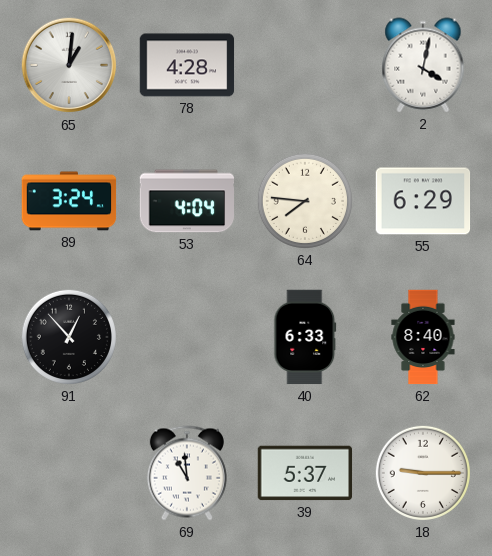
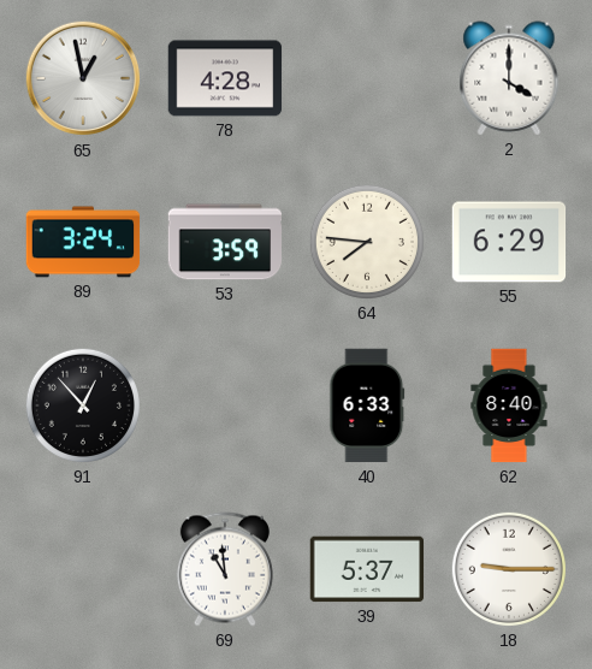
65: 1:01 -> 12:58 (83, 78)
2: 4:02 -> 4:00 (509, 78)
53: 4:04 -> 3:59 (225, 242)
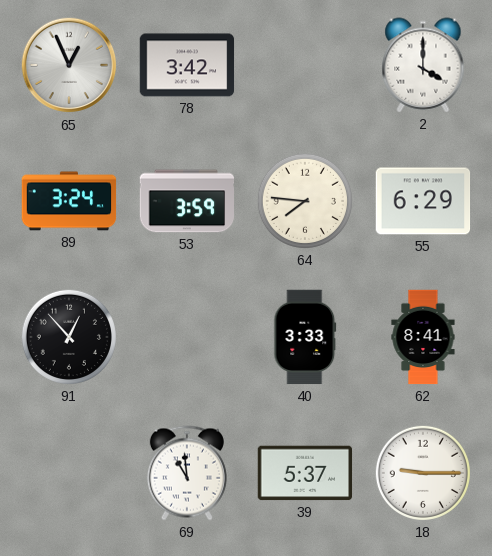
65: 12:58 -> 12:56 (69, 65)
78: 4:28 -> 3:42 (187, 65)
40: 6:33 -> 3:33 (305, 337)
62: 8:40 -> 8:41 (423, 337)
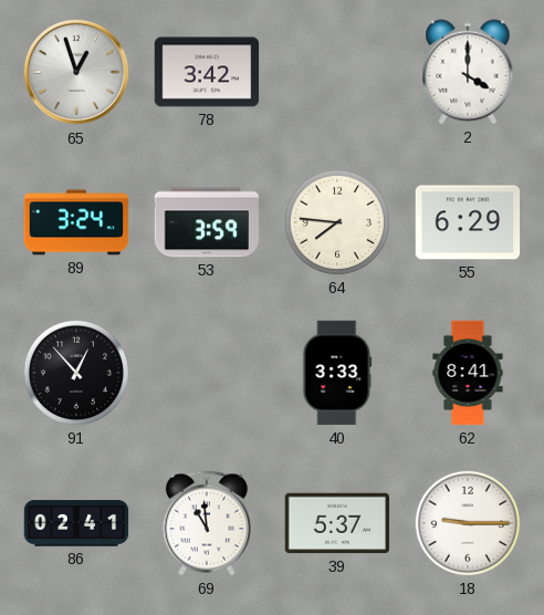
65: 12:56 -> 12:57 (76, 72)
86: none -> 02:41 (76, 523)
